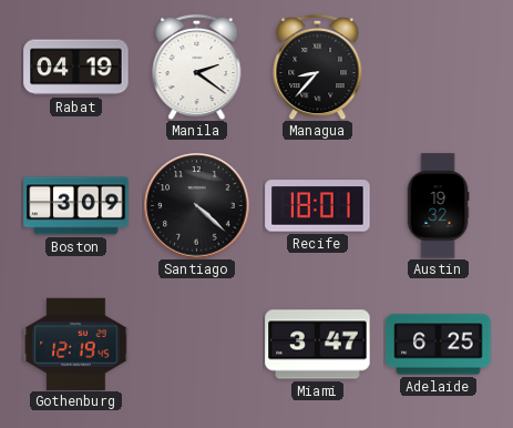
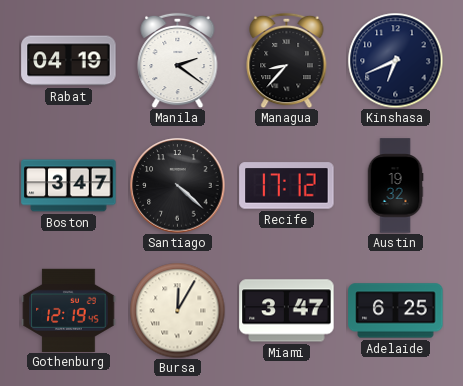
Kinshasa: none -> 6:41 (395, 60)
Boston: 3:09 -> 3:47 (69, 186)
Recife: 18:01 -> 17:12 (287, 186)
Bursa: none -> 12:05 (177, 310)
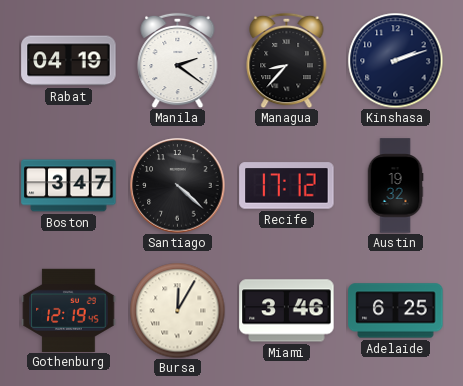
Kinshasa: 6:41 -> 2:12 (395, 60)
Miami: 3:47 -> 3:46 (287, 311)
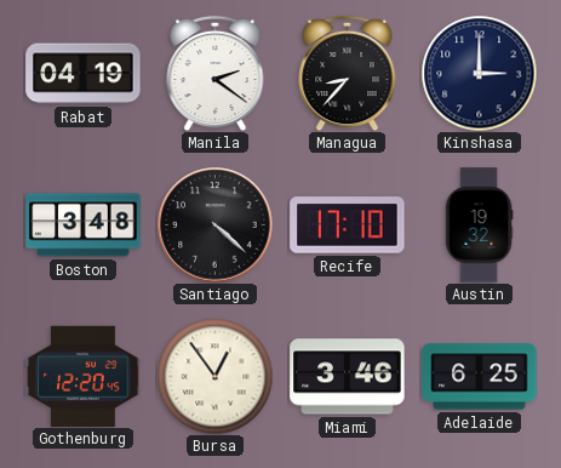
Kinshasa: 2:12 -> 3:00 (479, 73)
Boston: 3:47 -> 3:48 (84, 226)
Recife: 17:12 -> 17:10 (348, 226)
Gothenburg: 12:19 -> 12:20 (84, 376)
Bursa: 12:05 -> 12:54 (214, 376)
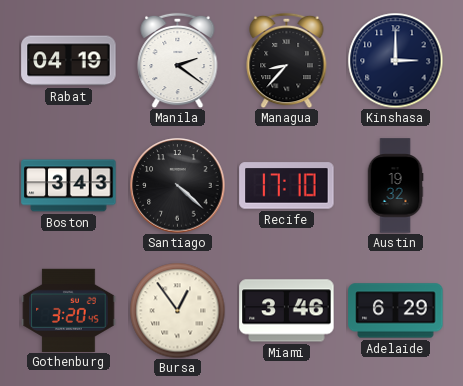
Boston: 3:48 -> 3:43 (69, 186)
Gothenburg: 12:20 -> 3:20 (69, 310)
Adelaide: 6:25 -> 6:29 (396, 311)
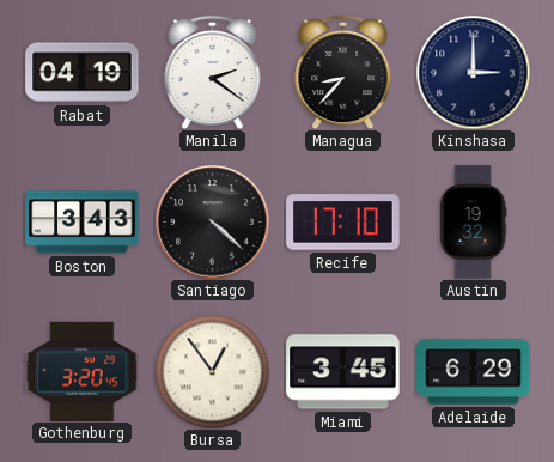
Miami: 3:46 -> 3:45 (343, 372)
